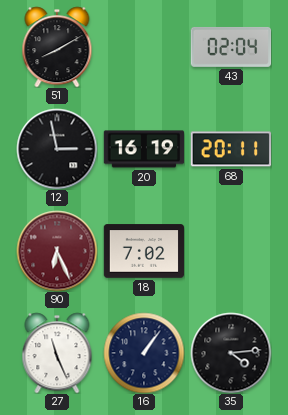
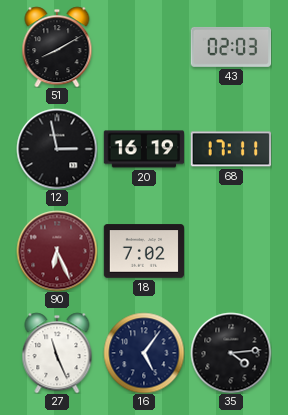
43: 02:04 -> 02:03 (231, 47)
68: 20:11 -> 17:11 (231, 149)
16: 1:06 -> 5:06 (144, 353)
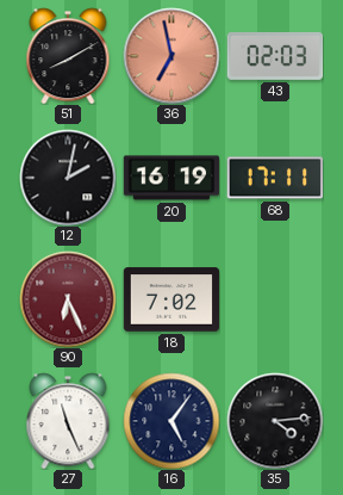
36: none -> 6:58 (171, 56)
12: 2:58 -> 2:02 (68, 178)
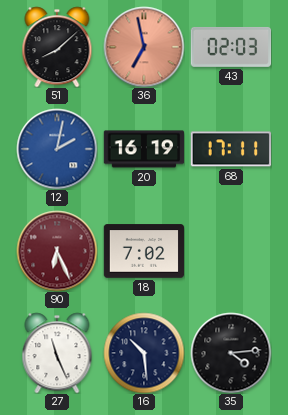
51: 8:10 -> 8:08 (57, 47)
12 dial: black -> blue (57, 149)
16: 5:06 -> 10:29 (144, 353)
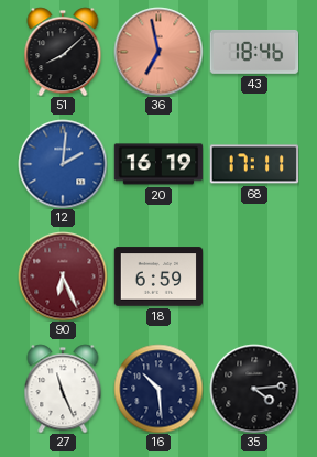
43: 02:03 -> 18:46 (254, 52)
12: 2:02 -> 2:01 (63, 164)
18: 7:02 -> 6:59 (158, 276)
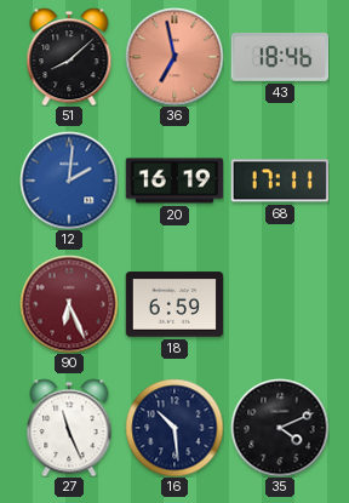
35: 4:14 -> 4:11 (280, 428)
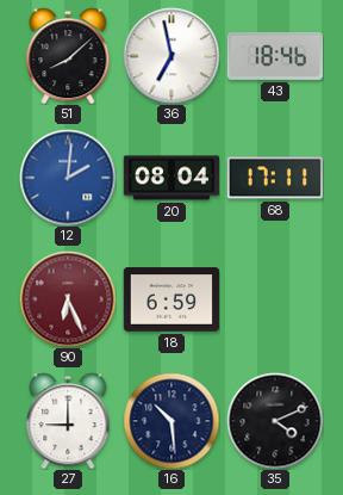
36 dial: salmon -> white (171, 56)
20: 16:19 -> 08:04 (171, 178)
27: 11:26 -> 9:00 (68, 421)
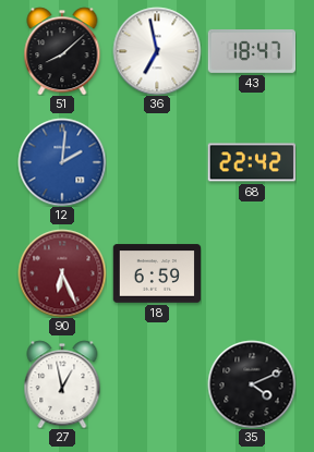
43: 18:46 -> 18:47 (252, 51)
20: 08:04 -> none (171, 178)
68: 17:11 -> 22:42 (252, 162)
27: 9:00 -> 12:58 (62, 384)
16: 10:29 -> none (171, 421)
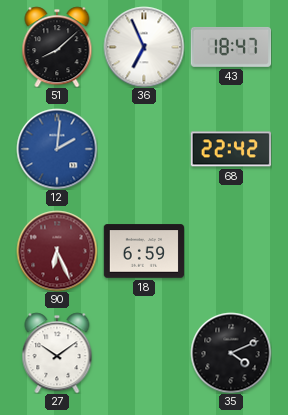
36: 6:58 -> 6:56 (144, 47)
27: 12:58 -> 10:09 (57, 353)
